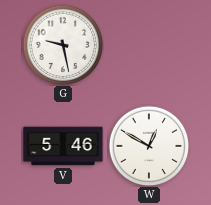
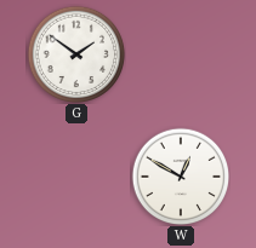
G: 9:28 -> 1:51 (76, 54)
V: 5:46 -> none (63, 146)
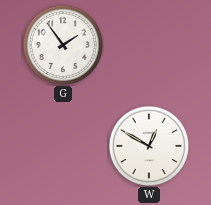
G: 1:51 -> 1:54 (63, 45)
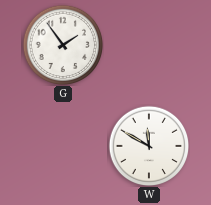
W: 12:50 -> 11:50 (149, 146)
